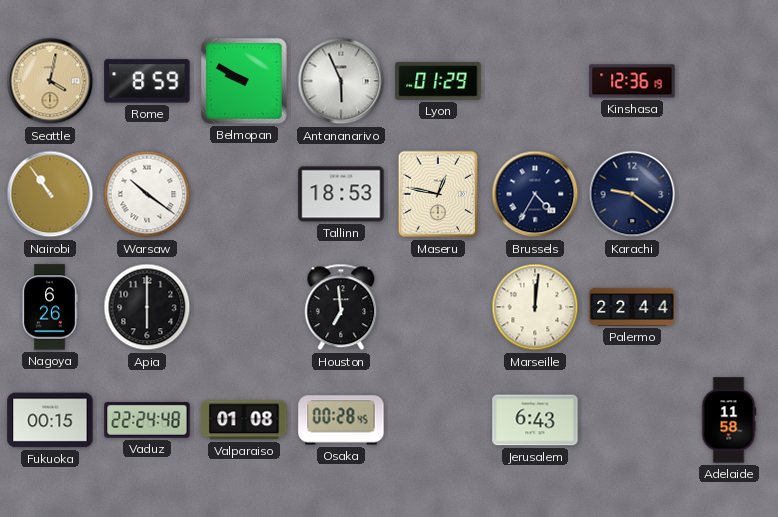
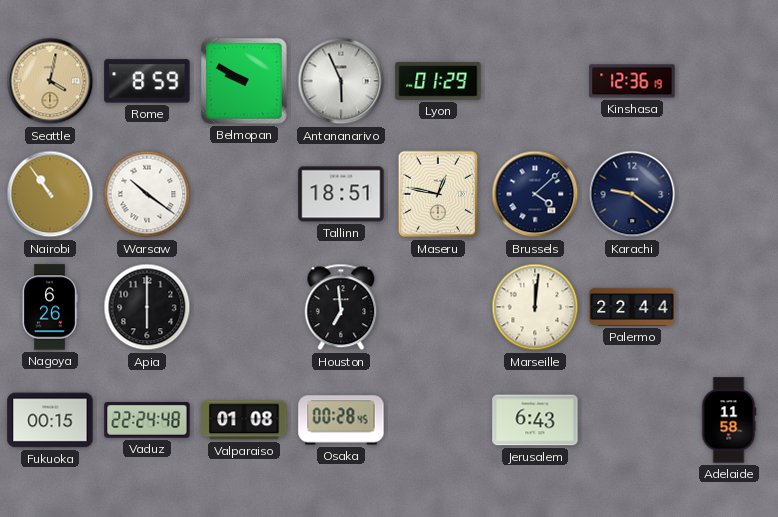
Tallinn: 18:53 -> 18:51 (341, 194)
Brussels: 4:35 -> 4:08 (535, 194)
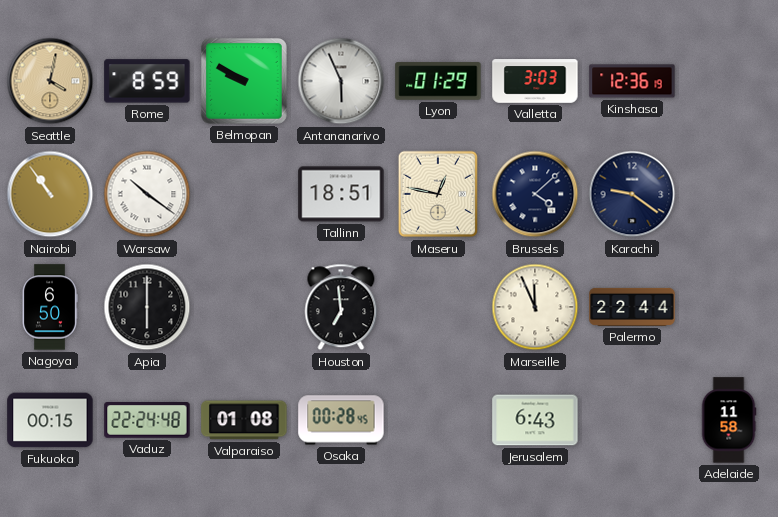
Valletta: none -> 3:03 (535, 81)
Nagoya: 6:26 -> 6:50 (50, 307)
Marseille: 12:01 -> 11:56 (535, 307)
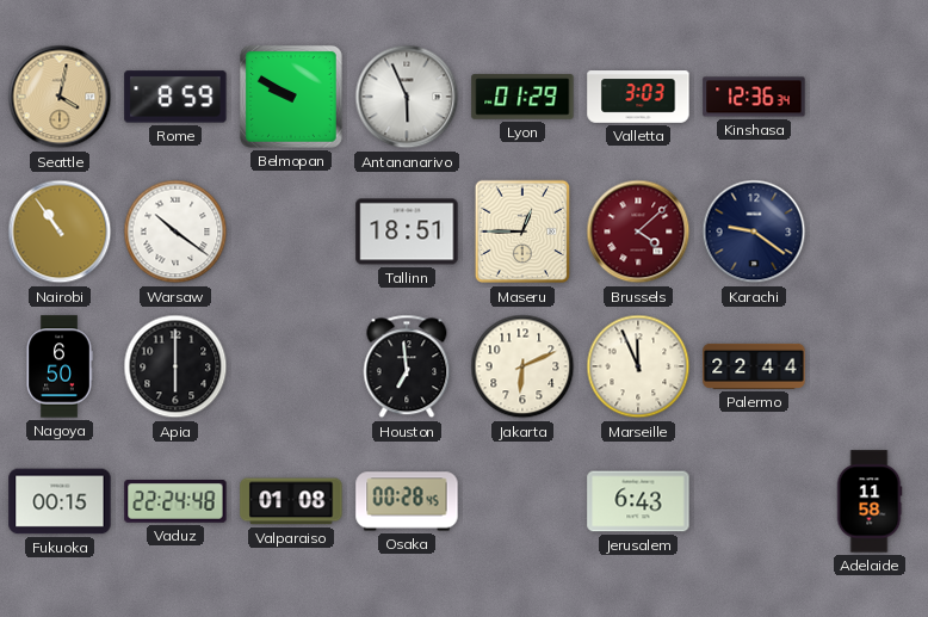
Kinshasa: 12:36:19 -> 12:36:34 (754, 97)
Maseru: 12:47 -> 12:45 (522, 232)
Brussels dial: navy -> burgundy (638, 232)
Jakarta: none -> 6:11 (522, 366)
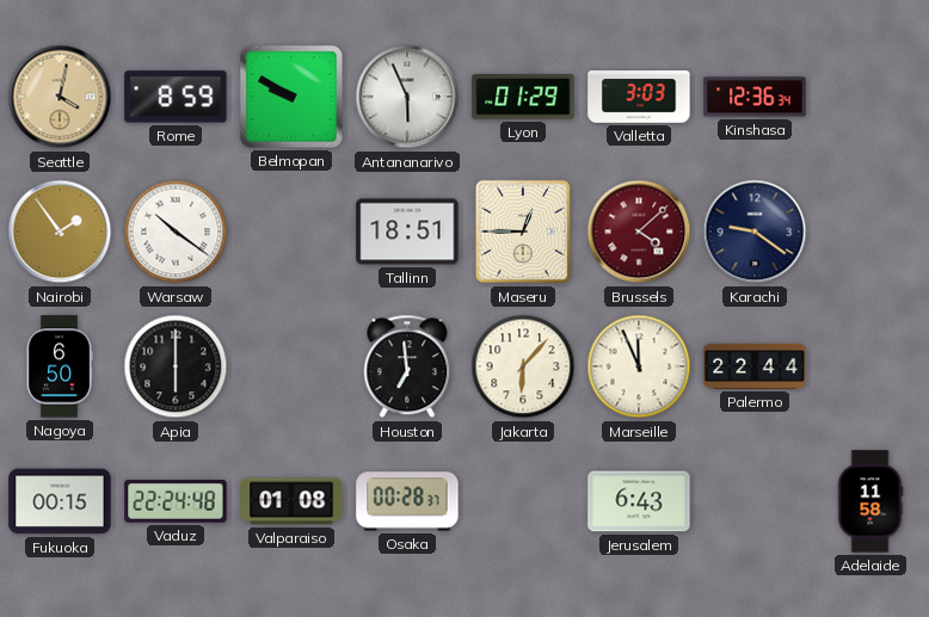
Nairobi: 10:54 -> 1:54 (60, 232)
Jakarta: 6:11 -> 6:07 (523, 366)
Osaka: 00:28:45 -> 00:28:37 (407, 501)
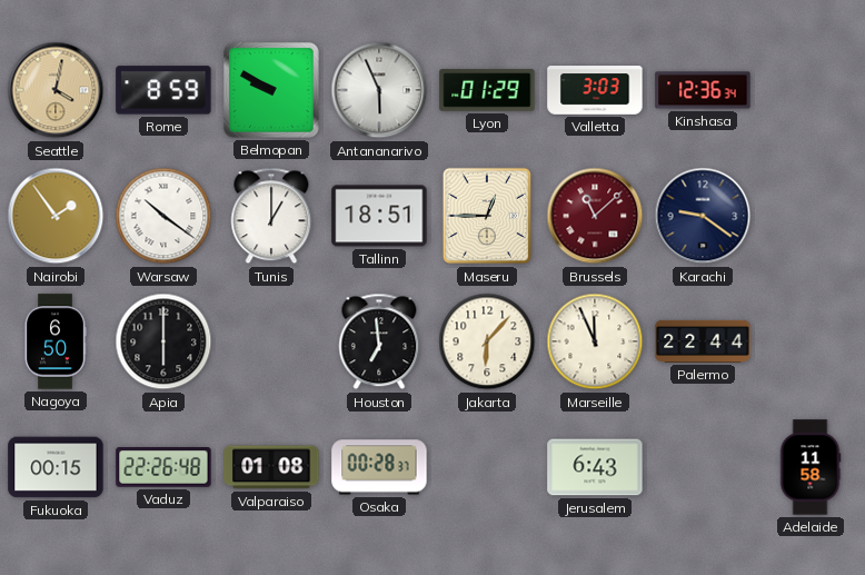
Tunis: none -> 1:00 (271, 216)
Brussels: 4:08 -> 11:08 (595, 216)
Vaduz: 22:24 -> 22:26 (163, 467)
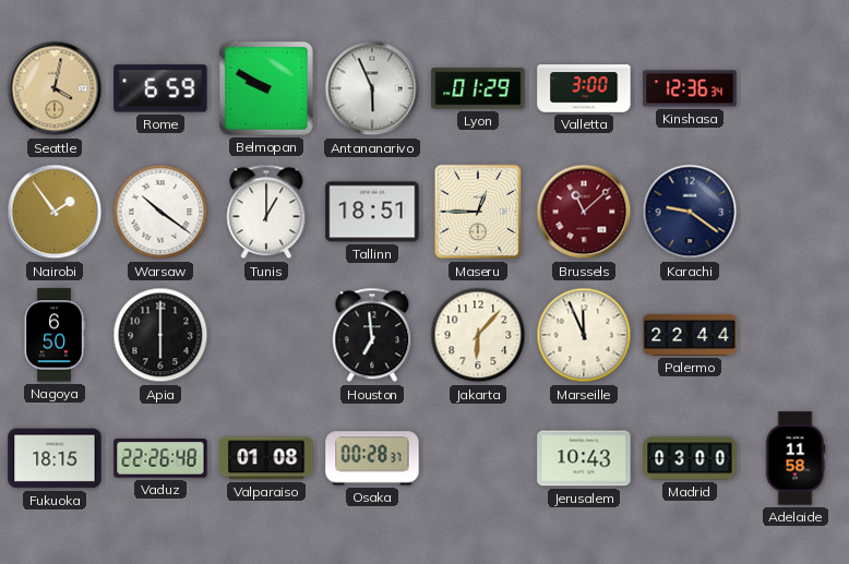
Rome: 8:59 -> 6:59 (160, 88)
Valletta: 3:03 -> 3:00 (584, 88)
Fukuoka: 00:15 -> 18:15 (55, 458)
Jerusalem: 6:43 -> 10:43 (584, 458)
Madrid: none -> 03:00 (690, 458)
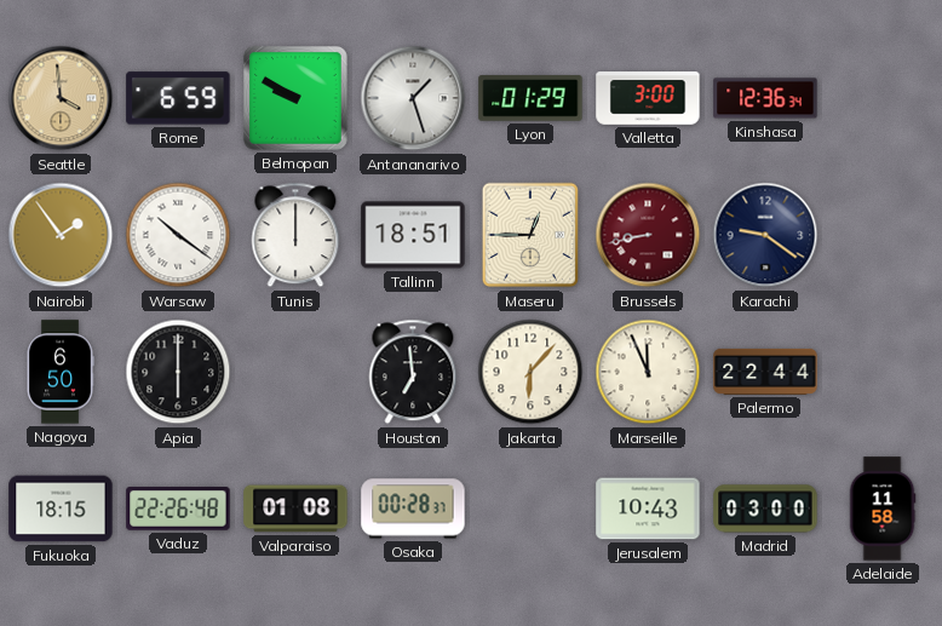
Seattle: 4:02 -> 3:59 (61, 98)
Antananarivo: 5:56 -> 1:27 (413, 98)
Tunis: 1:00 -> 12:00 (295, 235)
Brussels: 11:08 -> 8:43 (648, 235)
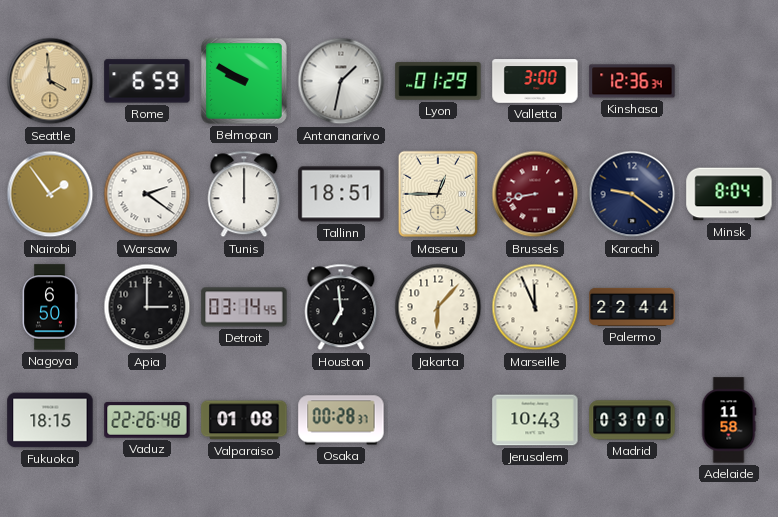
Antananarivo: 1:27 -> 1:32 (341, 81)
Warsaw: 10:21 -> 2:21 (147, 194)
Minsk: none -> 8:04 (729, 194)
Apia: 6:00 -> 3:00 (147, 307)
Detroit: none -> 03:14 (244, 307)
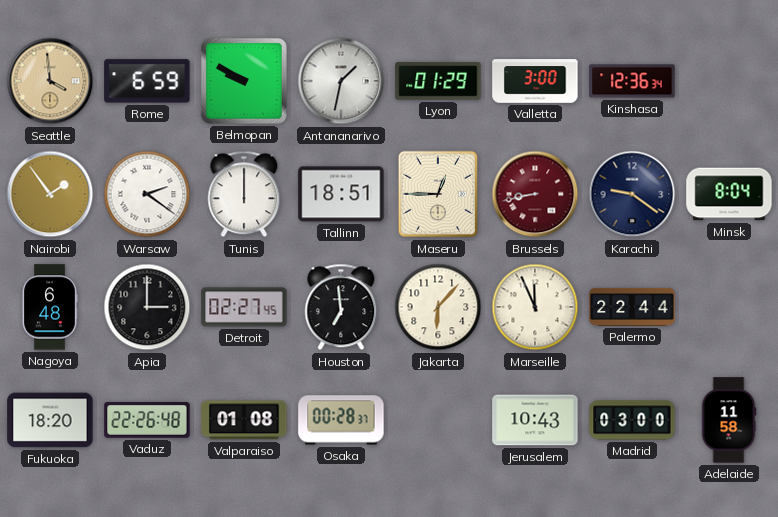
Nagoya: 6:50 -> 6:48 (50, 307)
Detroit: 03:14 -> 02:27 (244, 307)
Fukuoka: 18:15 -> 18:20 (50, 420)
